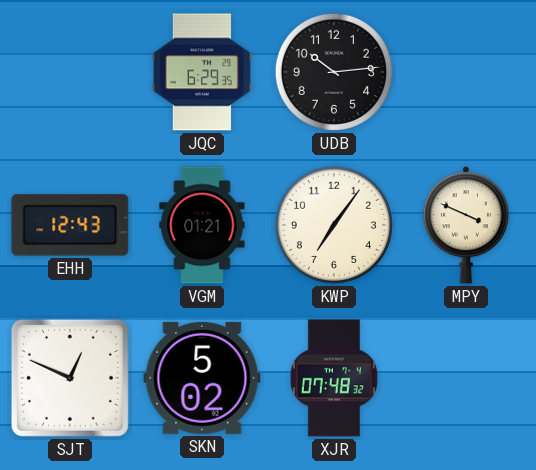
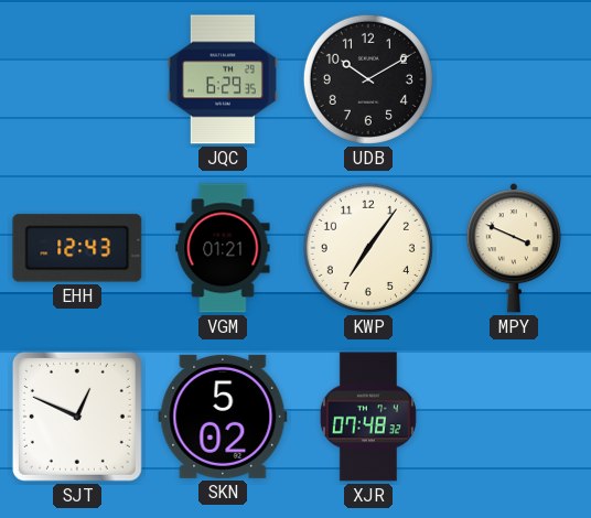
UDB: 10:14 -> 10:10 (368, 79)
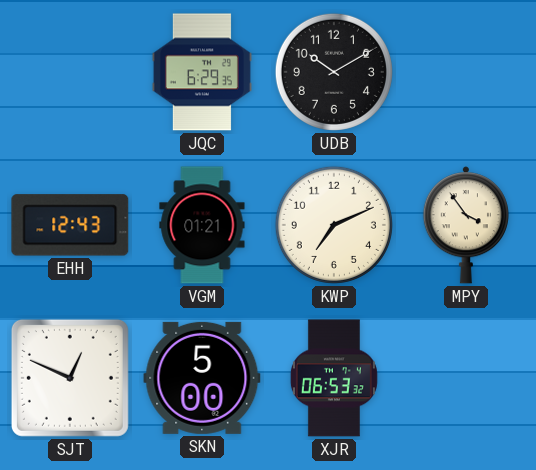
KWP: 7:06 -> 7:11 (334, 225)
MPY: 3:49 -> 3:54 (466, 225)
SKN: 5:02 -> 5:00 (202, 378)
XJR: 07:48 -> 06:53 (334, 378)
